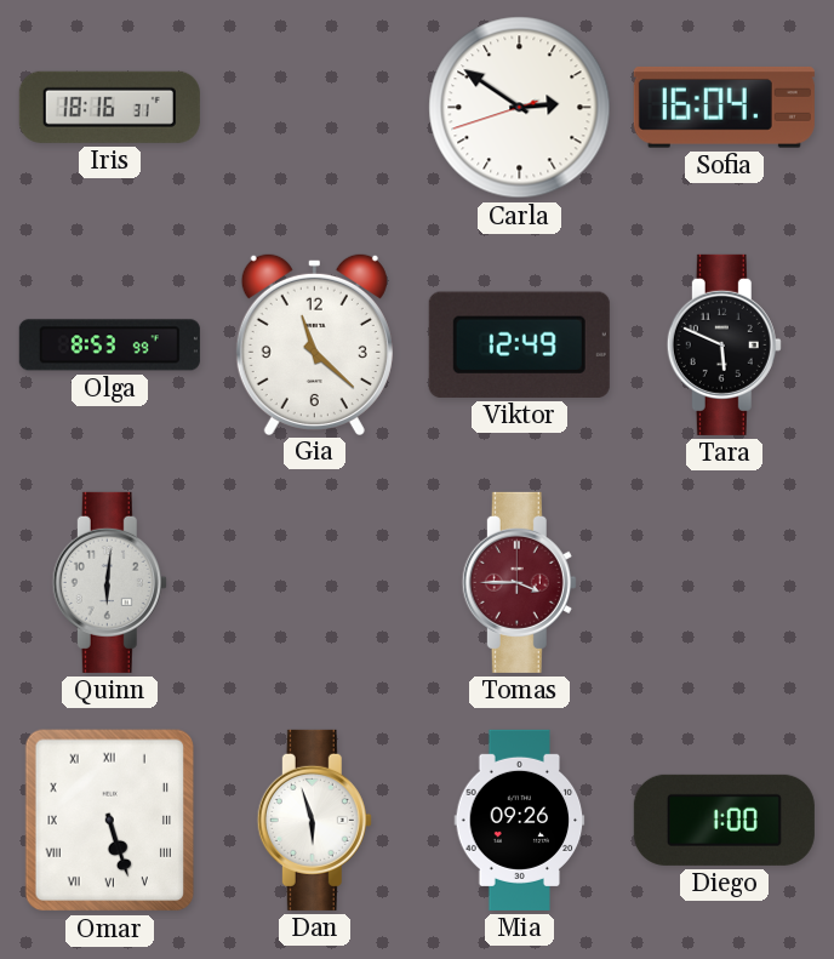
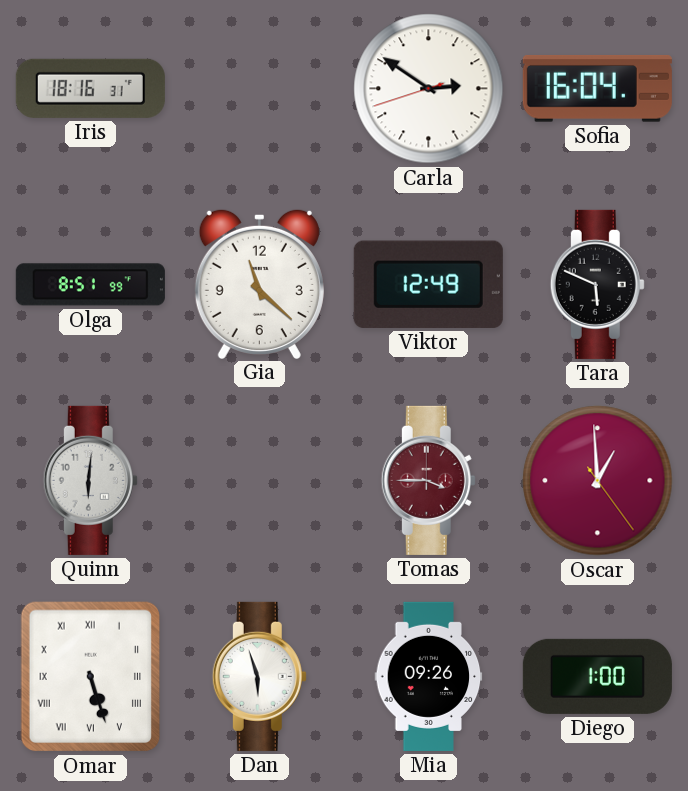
Olga: 8:53 -> 8:51 (90, 285)
Oscar: none -> 12:59 (598, 481)
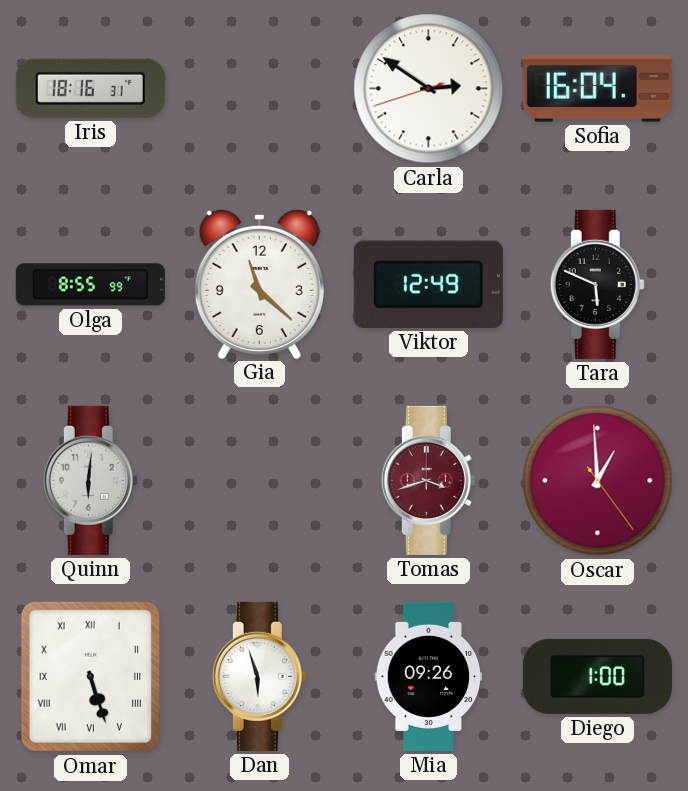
Olga: 8:51 -> 8:55 (90, 285)
Tomas: 3:45 -> 3:42 (428, 480)
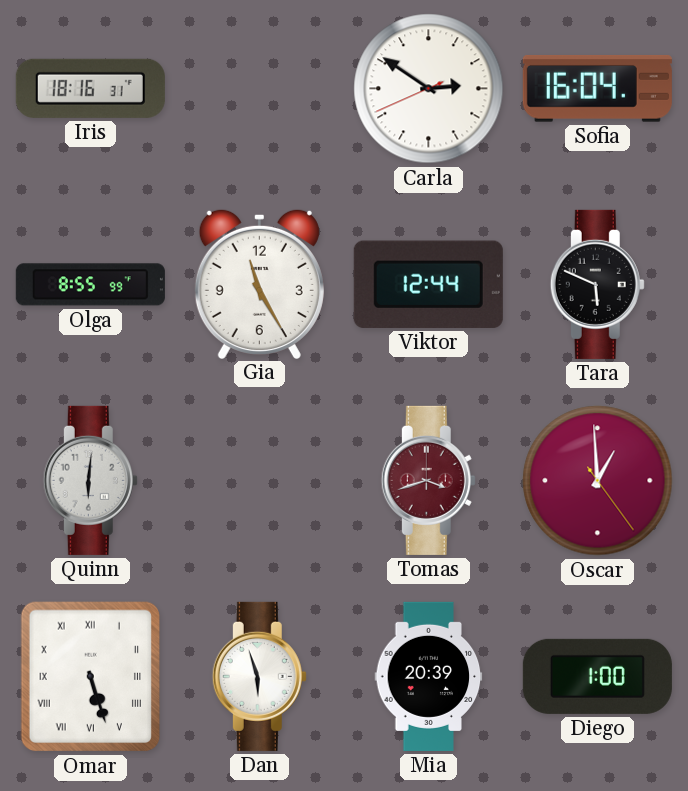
Carla: 2:50:42 -> 2:50:41 (429, 89)
Gia: 11:22 -> 11:25 (259, 283)
Viktor: 12:49 -> 12:44 (428, 284)
Mia: 09:26 -> 20:39 (429, 676)
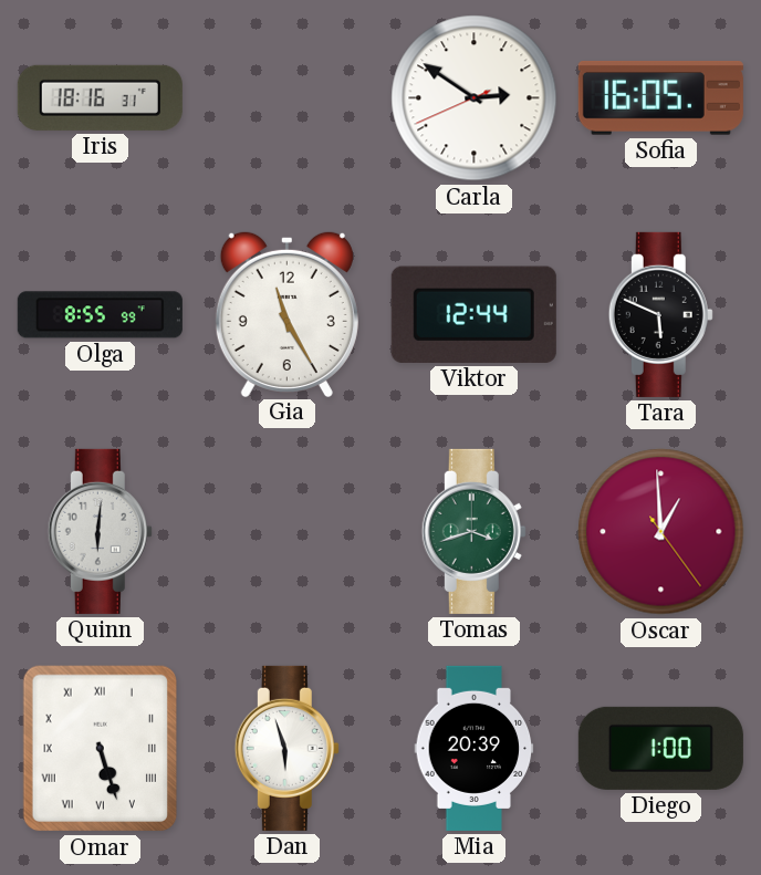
Sofia: 16:04 -> 16:05 (660, 97)
Tomas dial: burgundy -> green (473, 531)
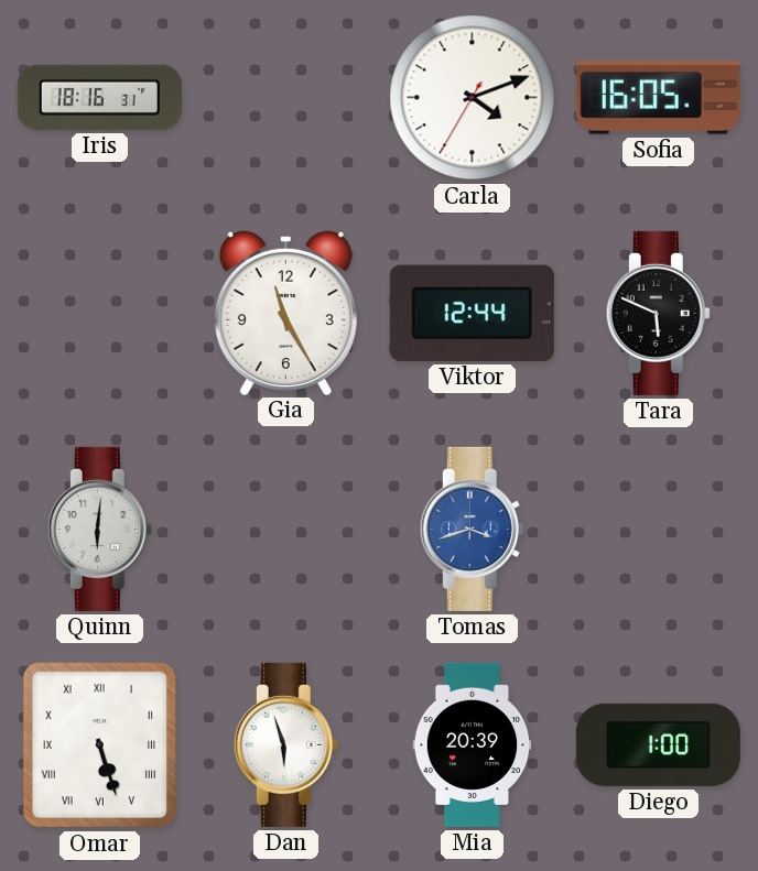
Carla: 2:50 -> 4:11 (473, 98)
Olga: 8:55 -> none (100, 315)
Tomas dial: green -> blue (472, 529)
Oscar: 12:59 -> none (661, 532)
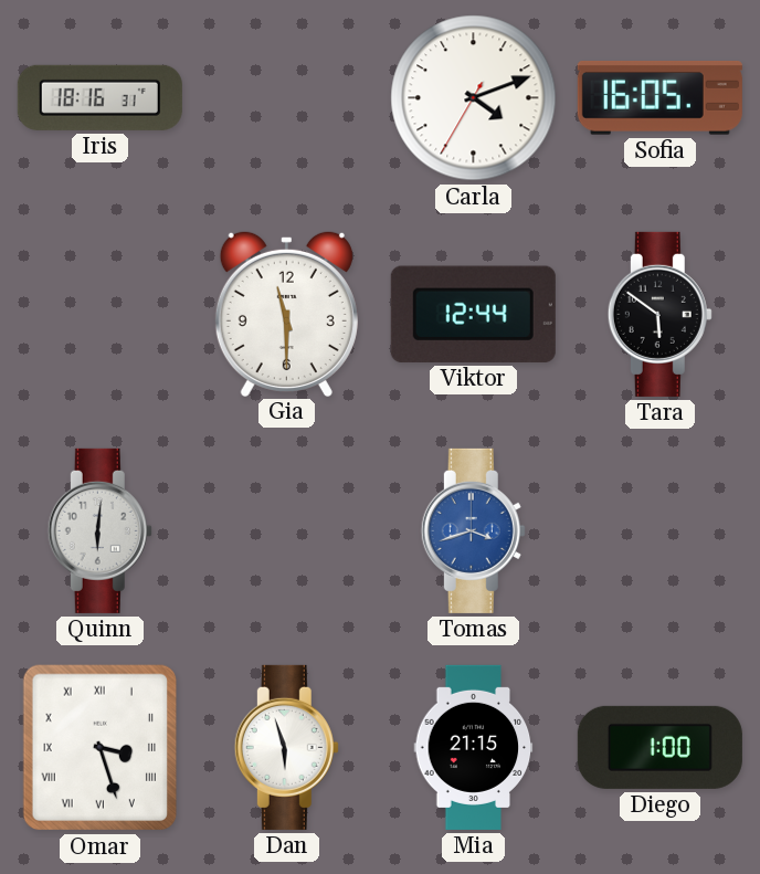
Gia: 11:25 -> 11:30 (286, 313)
Tara: 5:49 -> 5:51 (659, 314)
Omar: 5:27 -> 3:27 (99, 748)
Mia: 20:39 -> 21:15 (474, 747)
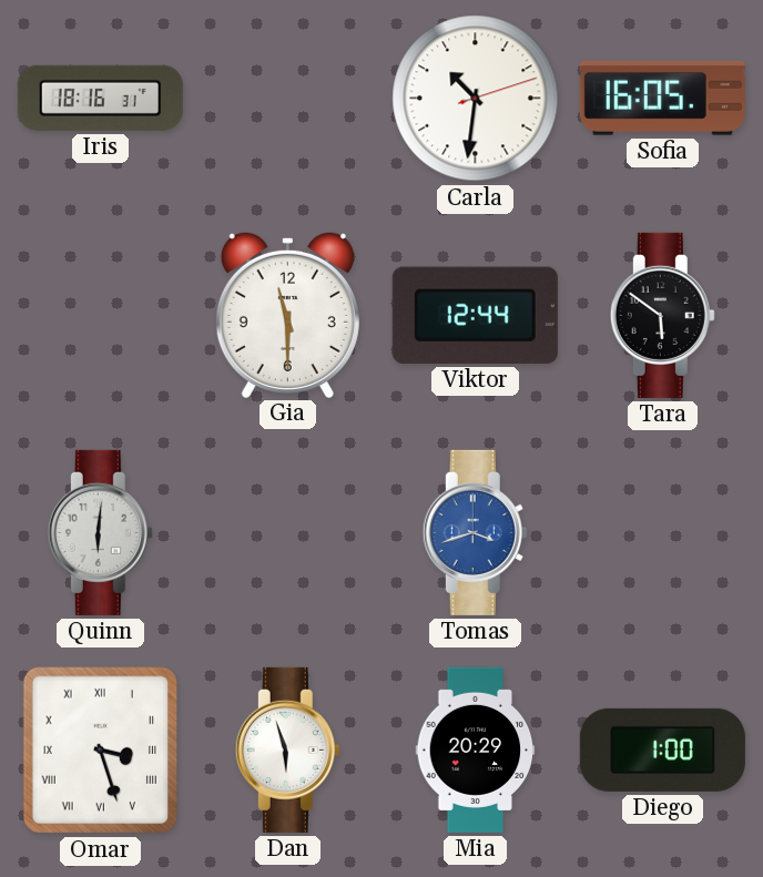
Carla: 4:11 -> 10:31 (476, 99)
Mia: 21:15 -> 20:29 (476, 749)
